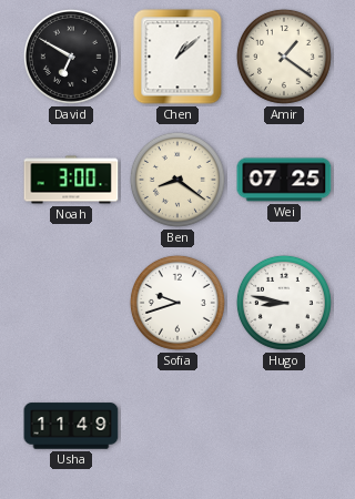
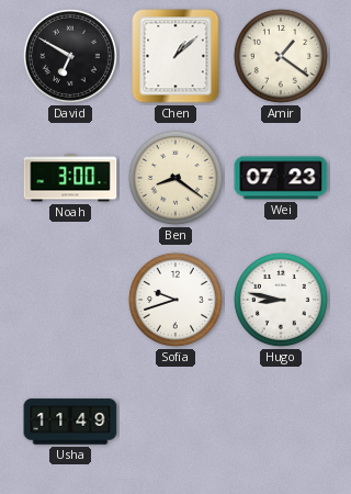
Wei: 07:25 -> 07:23 (281, 178)
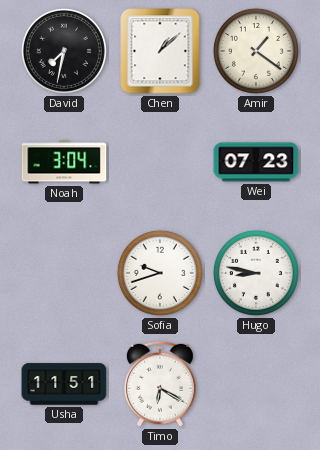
David: 6:50 -> 7:32 (64, 51)
Noah: 3:00 -> 3:04 (64, 162)
Ben: 8:21 -> none (175, 178)
Usha: 11:49 -> 11:51 (64, 384)
Timo: none -> 6:20 (160, 384)
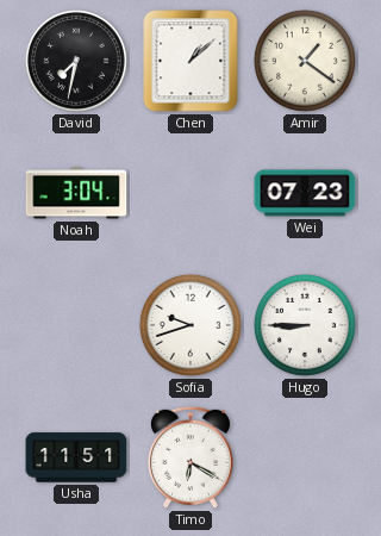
Hugo: 8:47 -> 8:45 (305, 325)
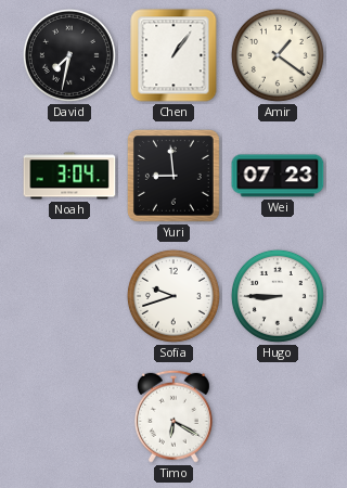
Chen: 1:08 -> 1:06 (173, 55)
Yuri: none -> 8:59 (175, 177)
Usha: 11:51 -> none (76, 457)
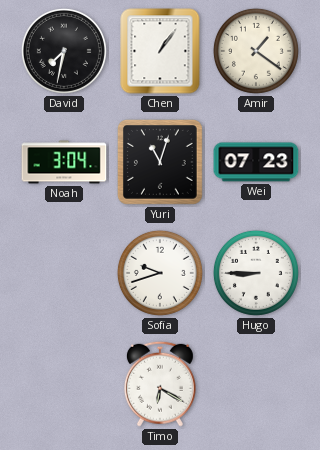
Yuri: 8:59 -> 11:03 (161, 163)
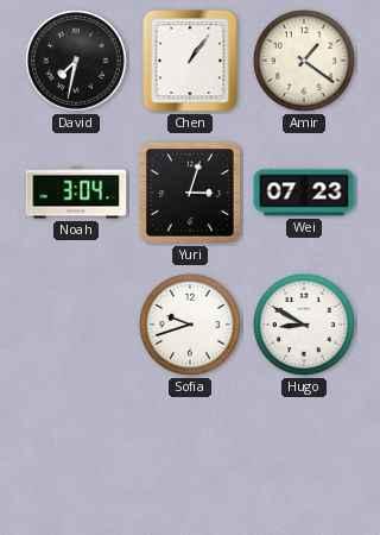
Yuri: 11:03 -> 3:03 (191, 194)
Hugo: 8:45 -> 8:50 (304, 325)
Timo: 6:20 -> none (160, 384)
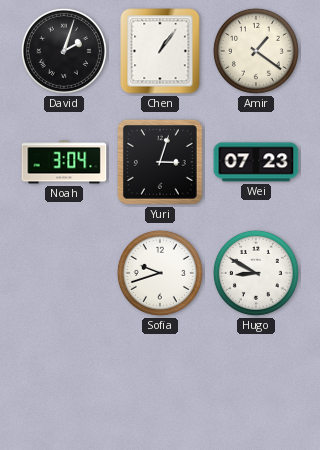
David: 7:32 -> 2:03 (64, 51)
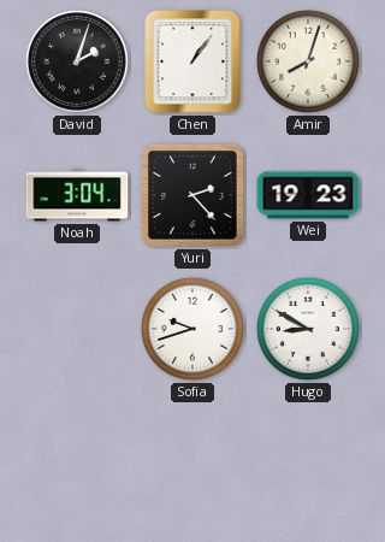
Amir: 1:21 -> 8:03 (308, 61)
Yuri: 3:03 -> 2:23 (194, 196)
Wei: 07:23 -> 19:23 (308, 195)
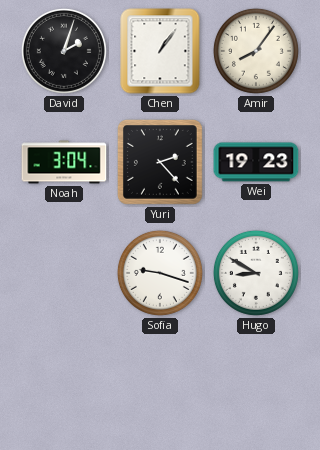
Amir: 8:03 -> 8:06 (256, 51)
Sofia: 9:42 -> 9:18 (160, 273)
